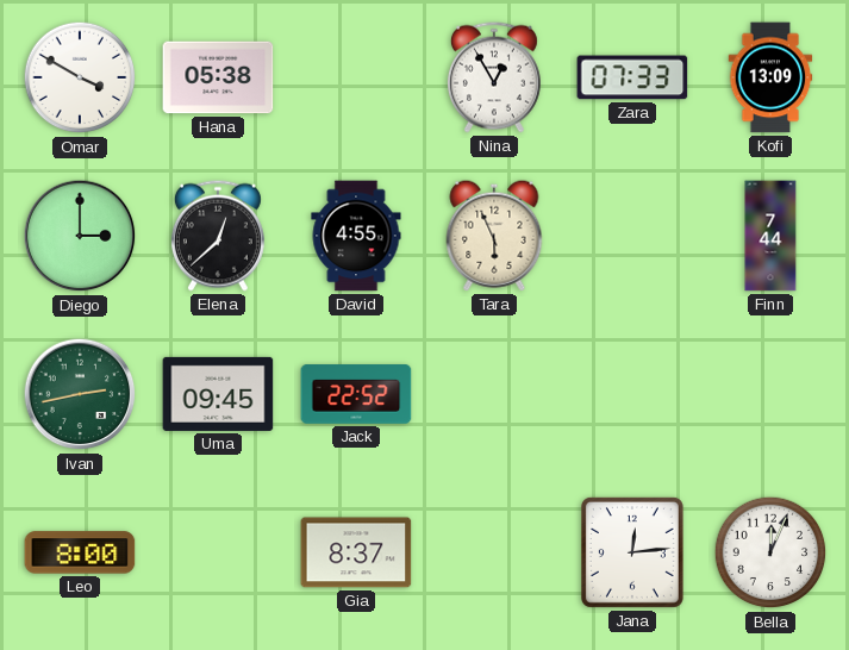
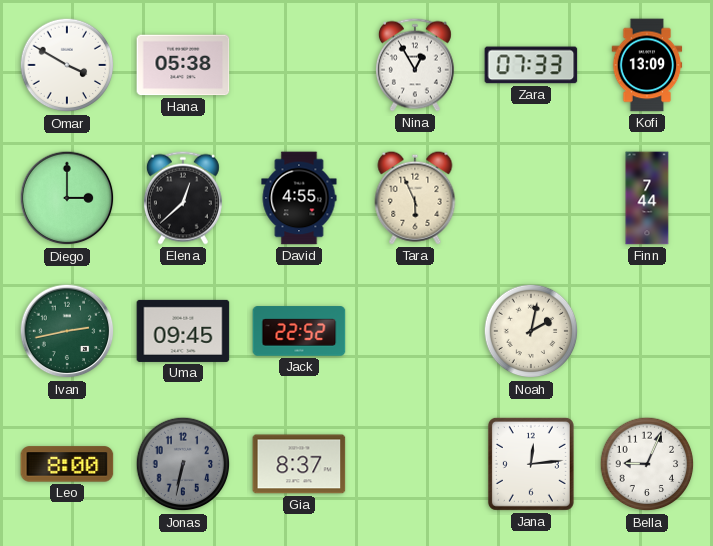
Noah: none -> 2:02 (531, 331)
Jonas: none -> 6:32 (183, 464)
Bella: 12:04 -> 9:04 (647, 464)
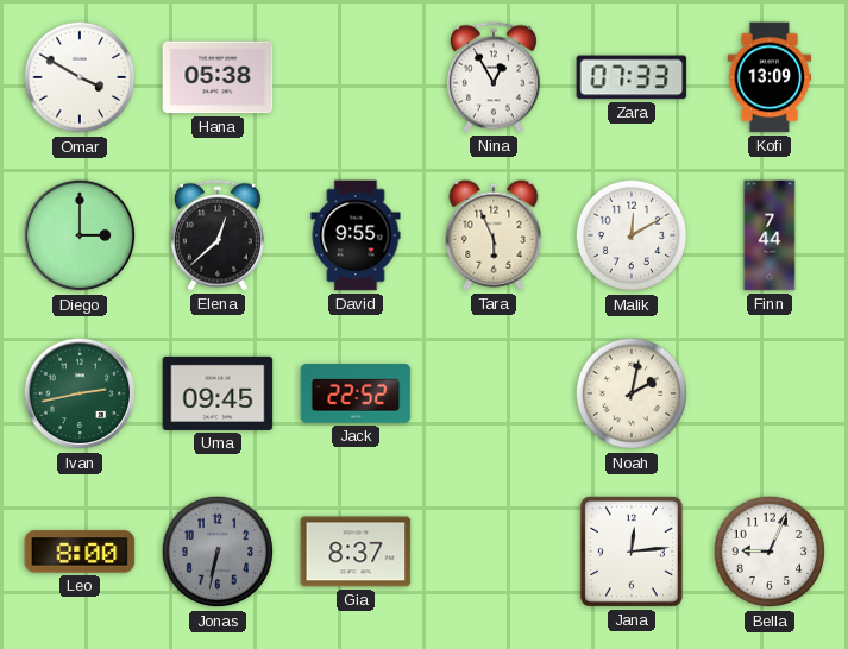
David: 4:55 -> 9:55 (356, 235)
Malik: none -> 12:10 (632, 235)
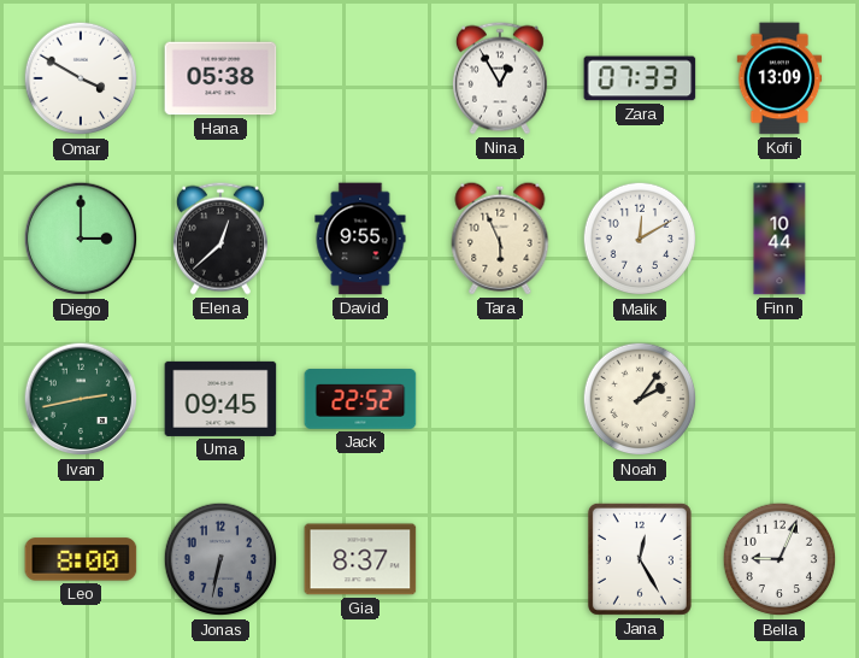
Finn: 7:44 -> 10:44 (779, 239)
Noah: 2:02 -> 2:06 (640, 399)
Jana: 12:14 -> 12:25 (640, 559)
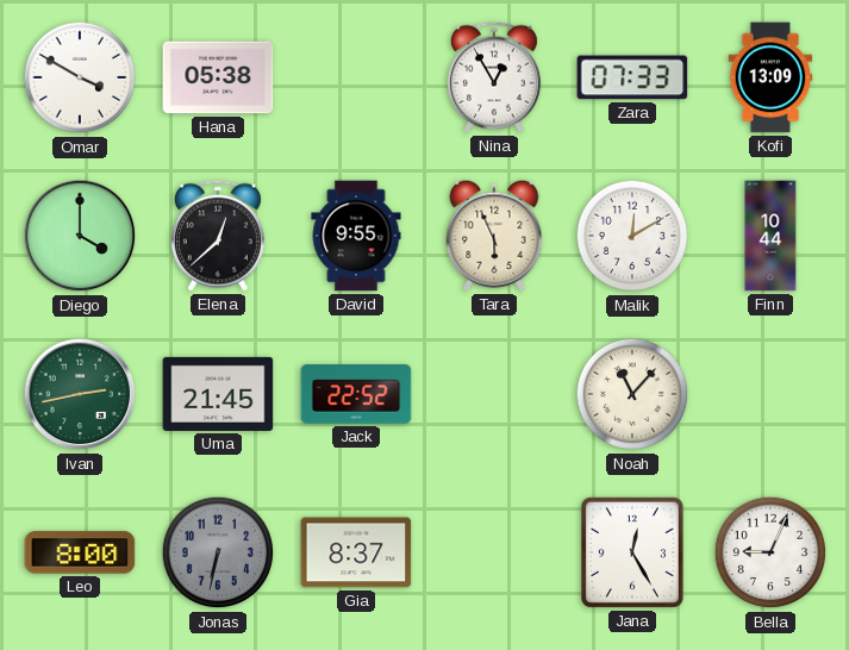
Diego: 3:00 -> 4:00 (80, 236)
Uma: 09:45 -> 21:45 (218, 394)
Noah: 2:06 -> 11:07 (632, 394)
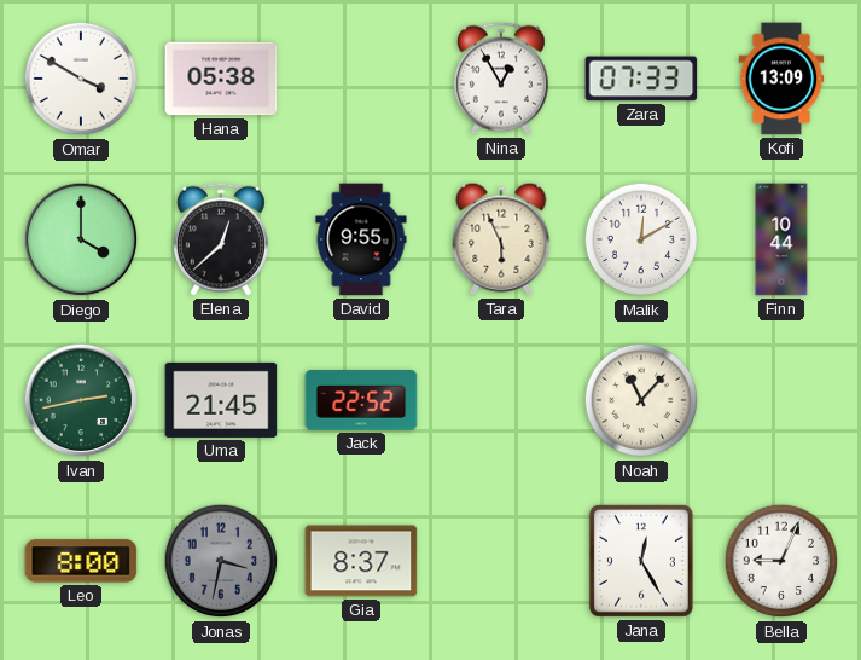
Jonas: 6:32 -> 3:32 (221, 561)
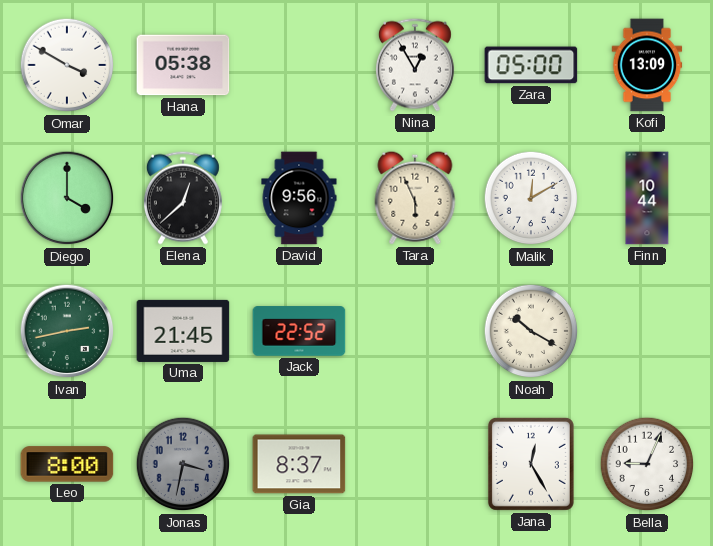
Zara: 07:33 -> 05:00 (531, 65)
David: 9:55 -> 9:56 (299, 198)
Noah: 11:07 -> 10:20 (531, 331)
